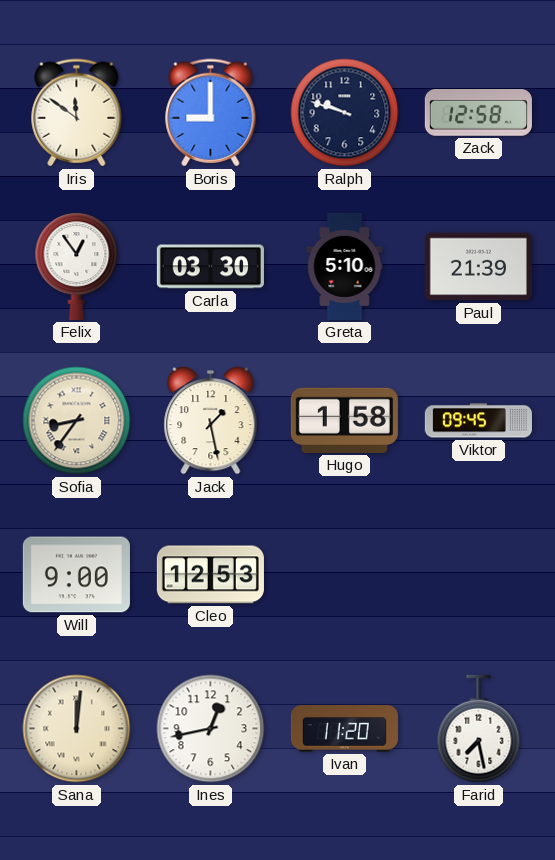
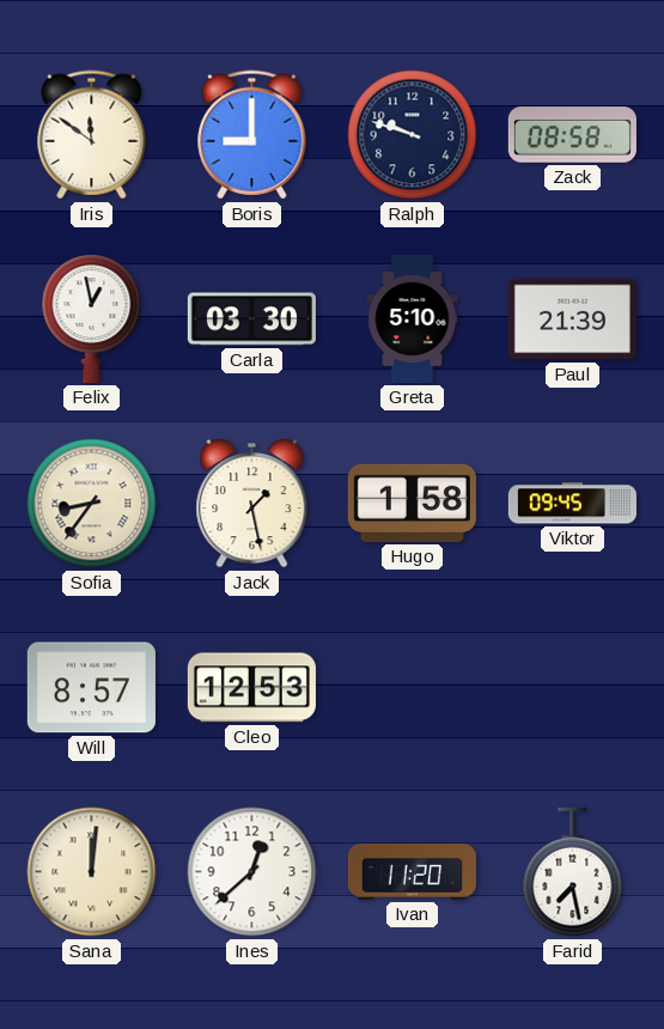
Zack: 12:58 -> 08:58 (572, 135)
Felix: 12:54 -> 12:58 (92, 318)
Will: 9:00 -> 8:57 (91, 688)
Ines: 12:43 -> 12:38 (252, 872)
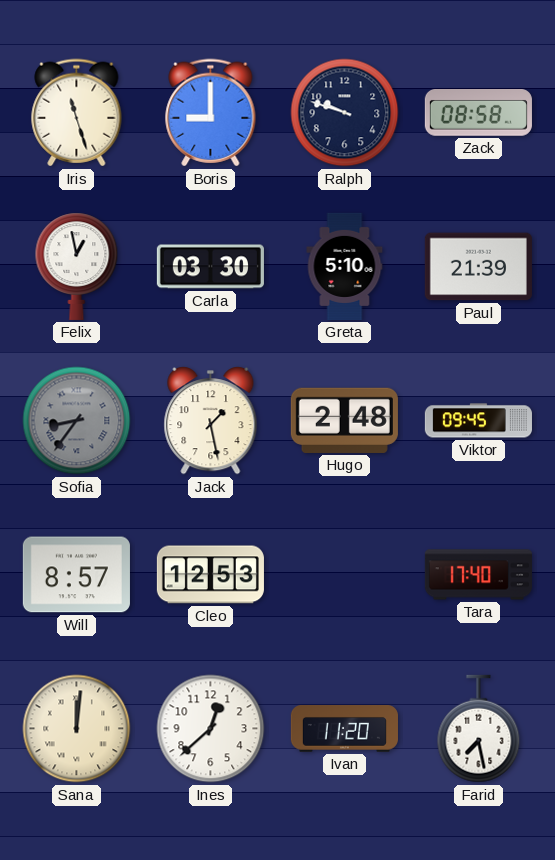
Iris: 11:51 -> 11:27 (77, 113)
Sofia dial: cream -> grey (77, 421)
Hugo: 1:58 -> 2:48 (344, 420)
Tara: none -> 17:40 (478, 575)
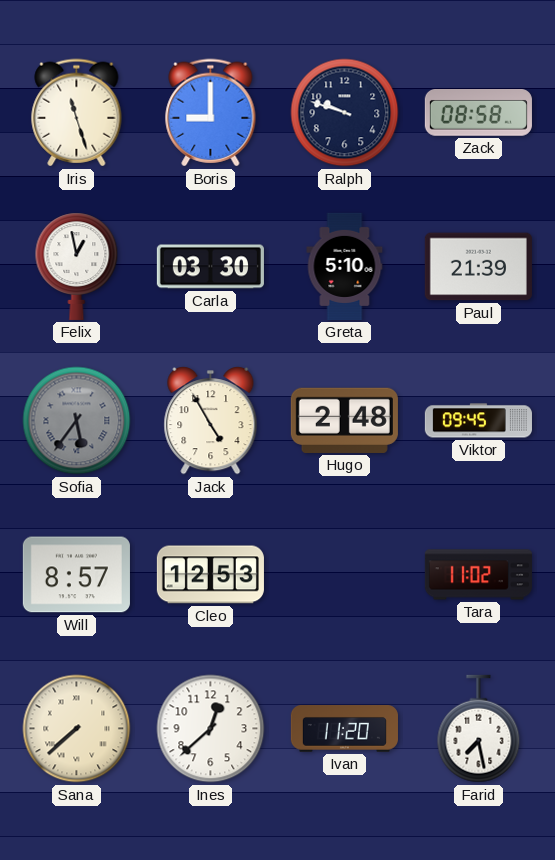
Sofia: 8:36 -> 5:36 (77, 421)
Jack: 1:28 -> 4:55 (211, 421)
Tara: 17:40 -> 11:02 (478, 575)
Sana: 12:01 -> 7:38 (77, 729)
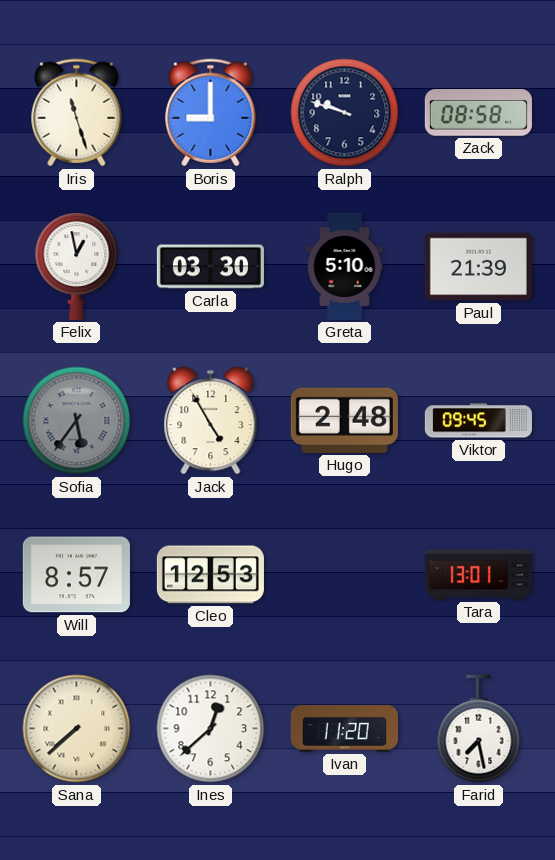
Tara: 11:02 -> 13:01 (478, 575)
